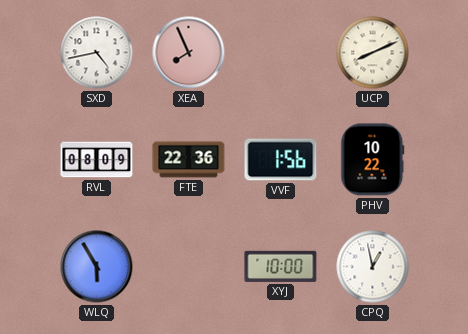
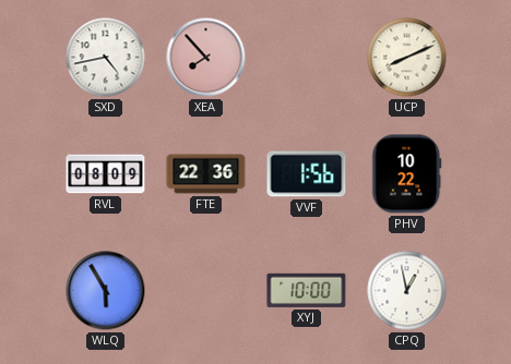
XEA: 7:56 -> 7:53 (206, 58)
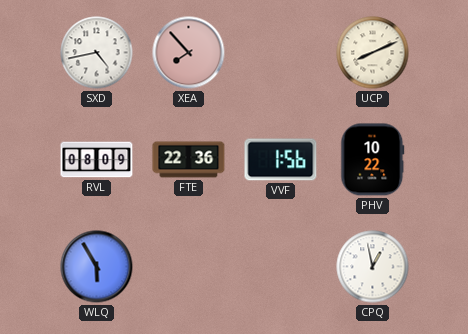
XYJ: 10:00 -> none (307, 290)
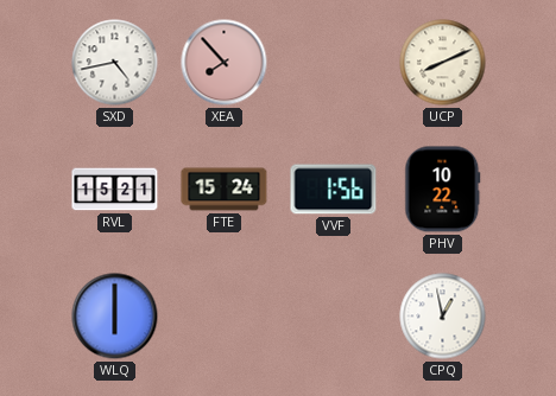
RVL: 08:09 -> 15:21 (115, 190)
FTE: 22:36 -> 15:24 (225, 190)
WLQ: 5:55 -> 6:00 (115, 317)
